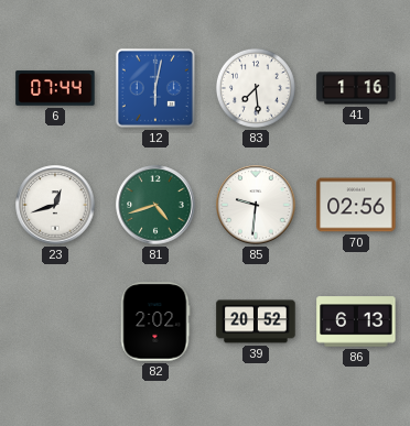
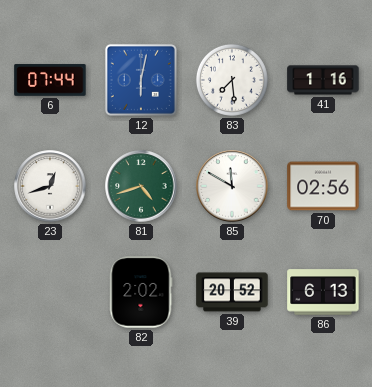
85: 9:31 -> 11:50 (232, 186)
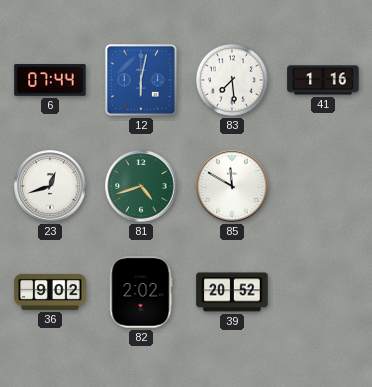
70: 02:56 -> none (323, 186)
36: none -> 9:02 (50, 292)
86: 6:13 -> none (323, 292)
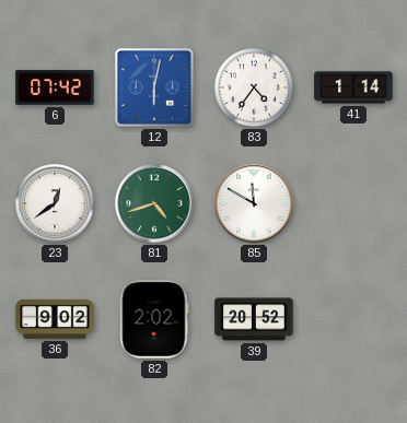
6: 07:44 -> 07:42 (55, 87)
83: 7:29 -> 4:36 (254, 87)
41: 1:16 -> 1:14 (353, 87)
23: 12:42 -> 12:39 (55, 203)
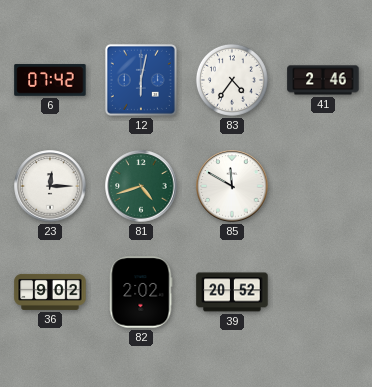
41: 1:14 -> 2:46 (323, 80)
23: 12:39 -> 12:15 (50, 186)
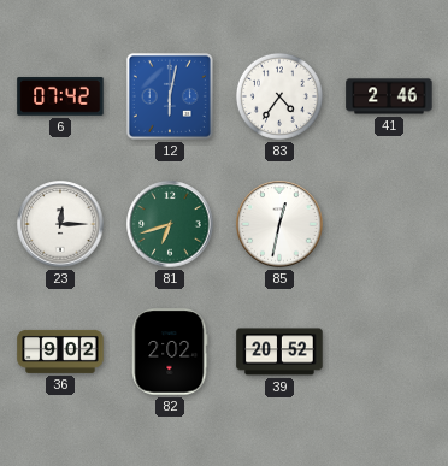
81: 4:42 -> 6:42 (170, 224)
85: 11:50 -> 12:32 (279, 224)
